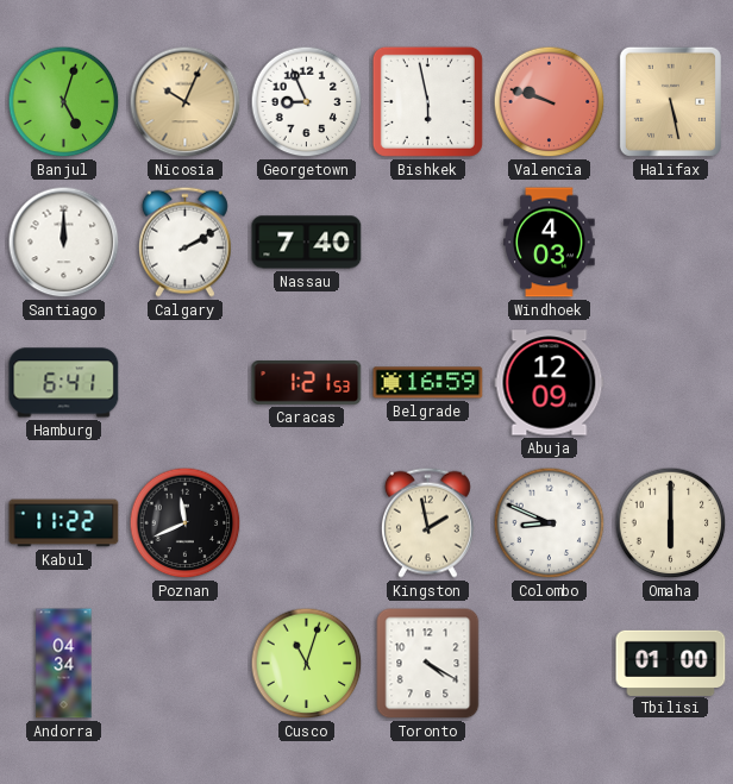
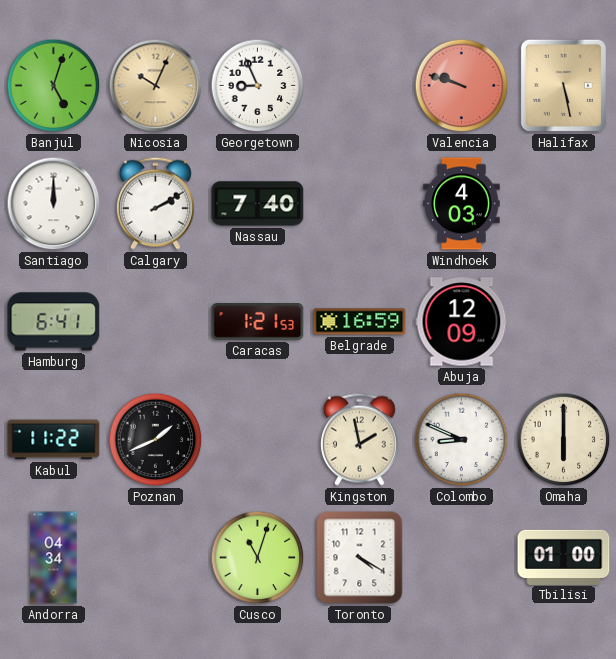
Bishkek: 5:58 -> none (427, 101)
Poznan: 11:41 -> 1:41 (156, 440)
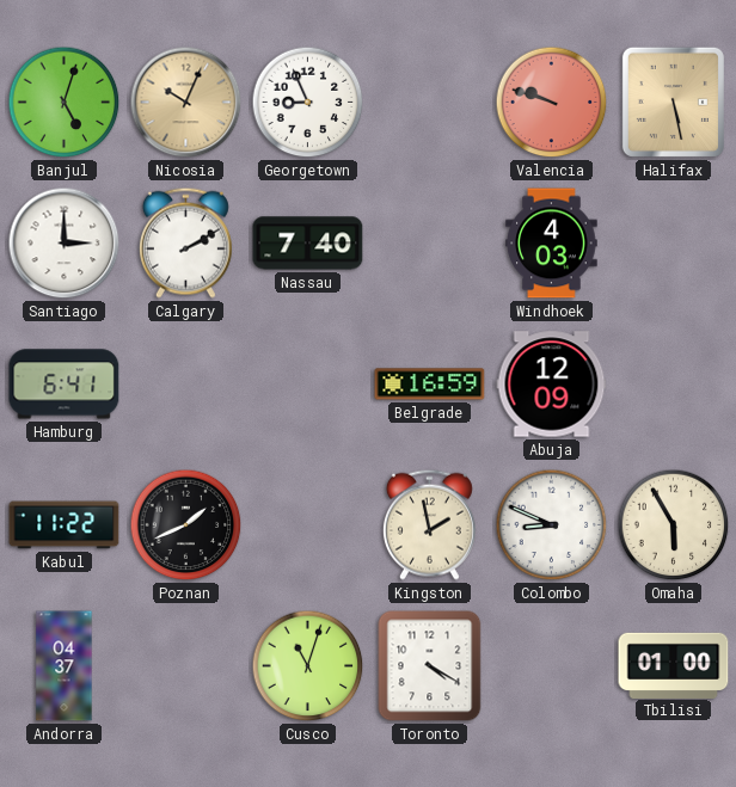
Santiago: 12:00 -> 3:00 (65, 244)
Caracas: 1:21 -> none (258, 322)
Omaha: 6:00 -> 5:55 (674, 525)
Andorra: 04:34 -> 04:37 (65, 666)
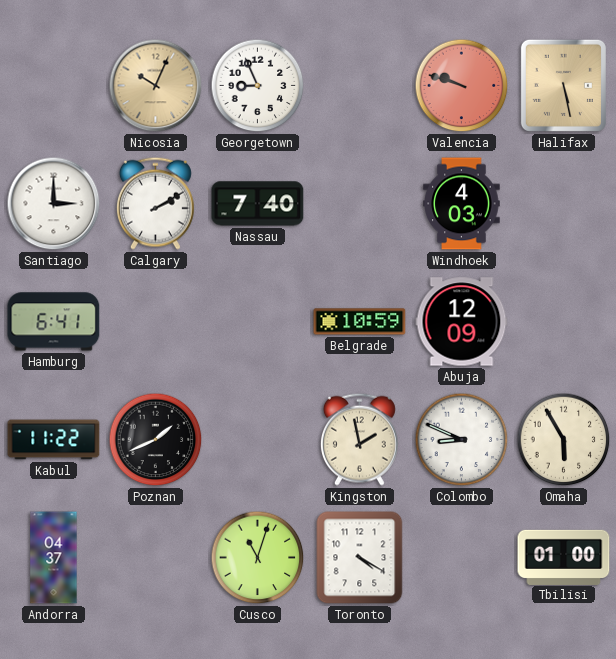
Banjul: 5:03 -> none (65, 103)
Belgrade: 16:59 -> 10:59 (360, 322)
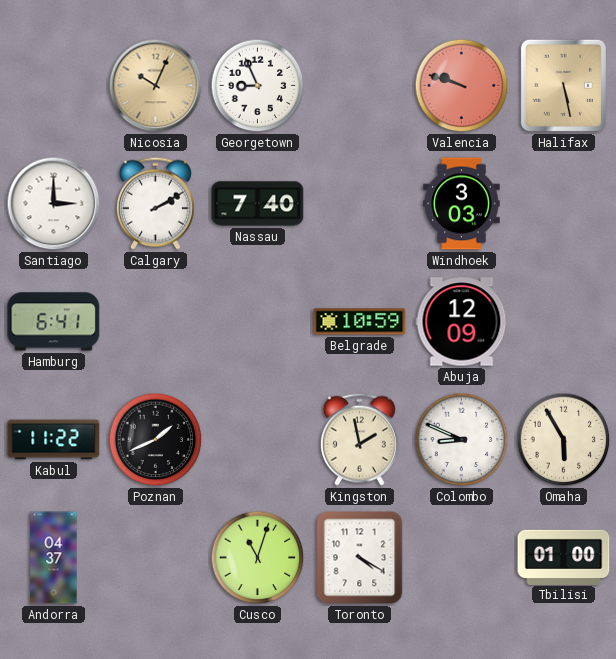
Windhoek: 4:03 -> 3:03 (462, 204)
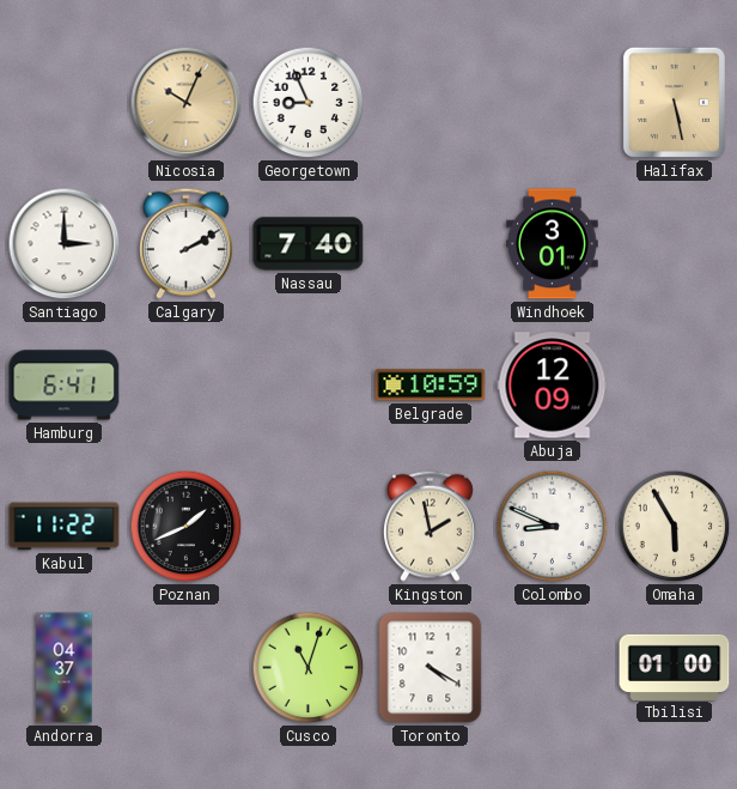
Valencia: 9:48 -> none (462, 86)
Windhoek: 3:03 -> 3:01 (553, 244)
